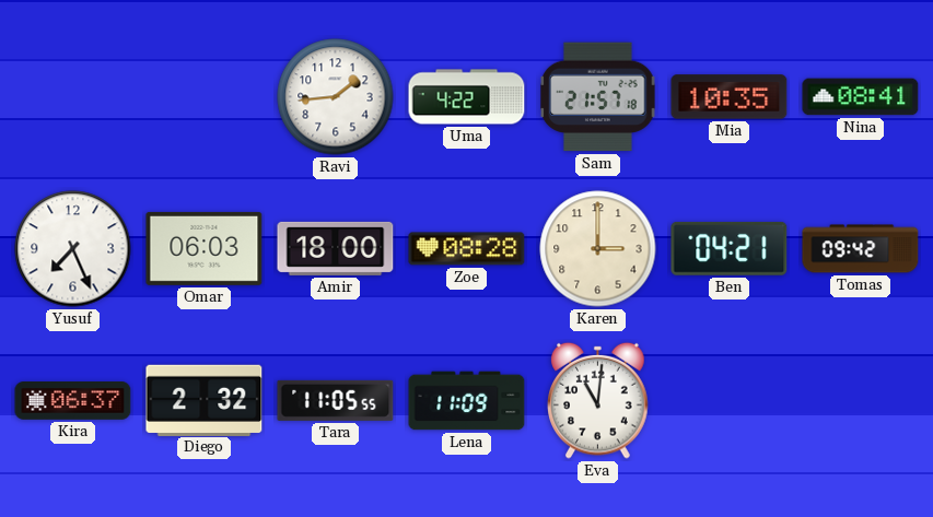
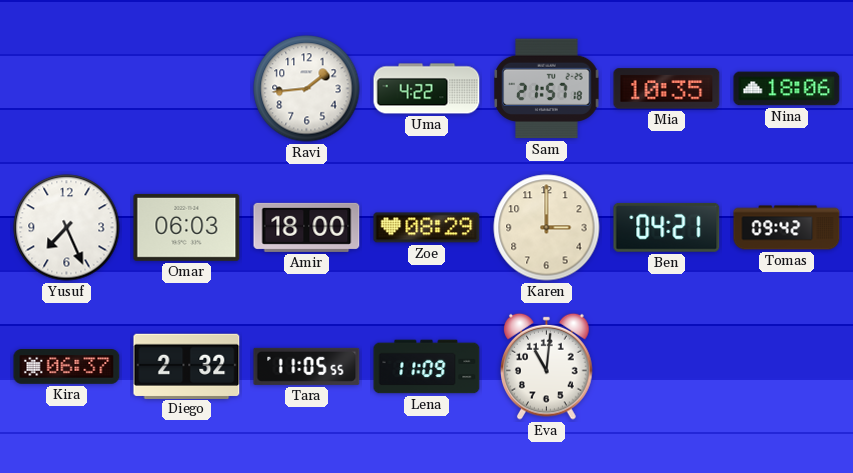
Nina: 08:41 -> 18:06 (787, 89)
Zoe: 08:28 -> 08:29 (427, 228)
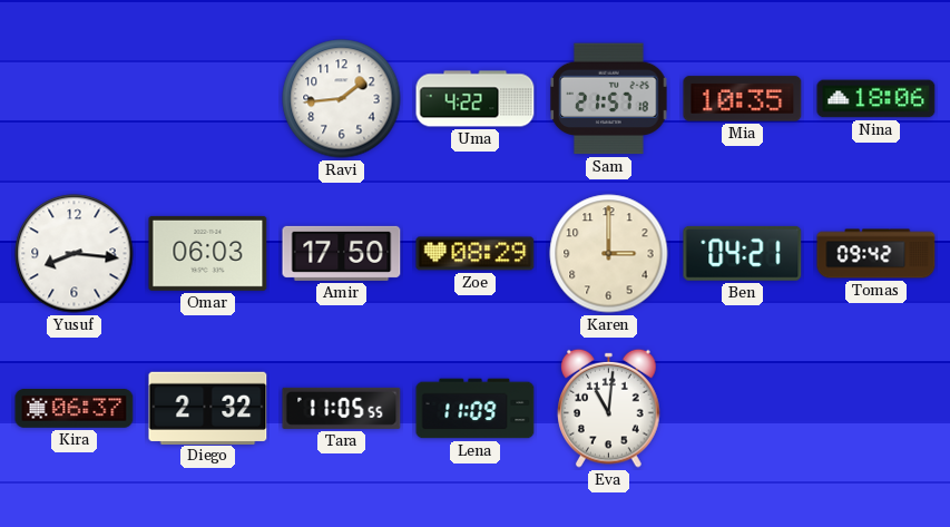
Yusuf: 7:26 -> 8:16 (75, 254)
Amir: 18:00 -> 17:50 (342, 253)
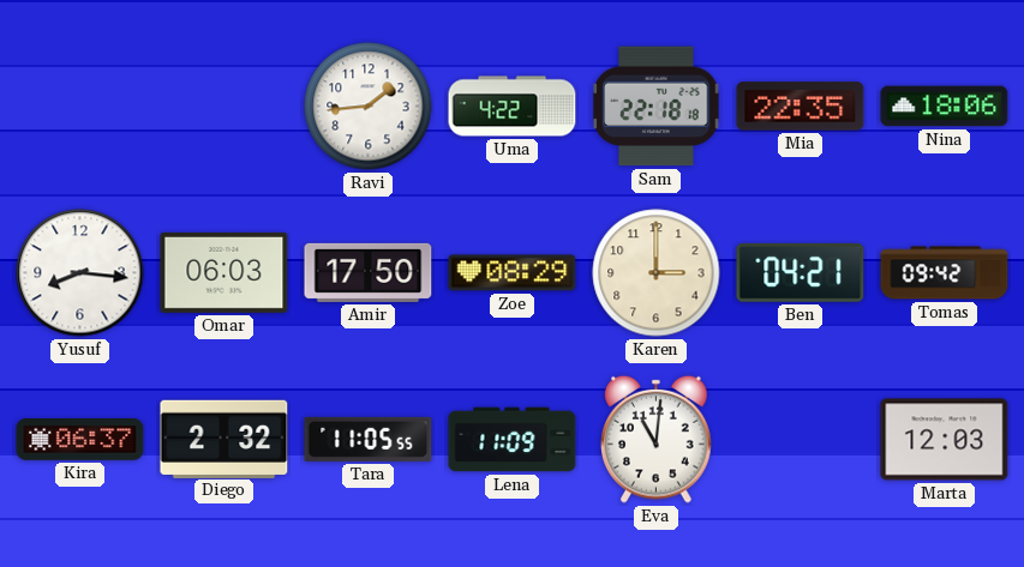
Sam: 21:57 -> 22:18 (657, 107)
Mia: 10:35 -> 22:35 (801, 107)
Marta: none -> 12:03 (945, 440)
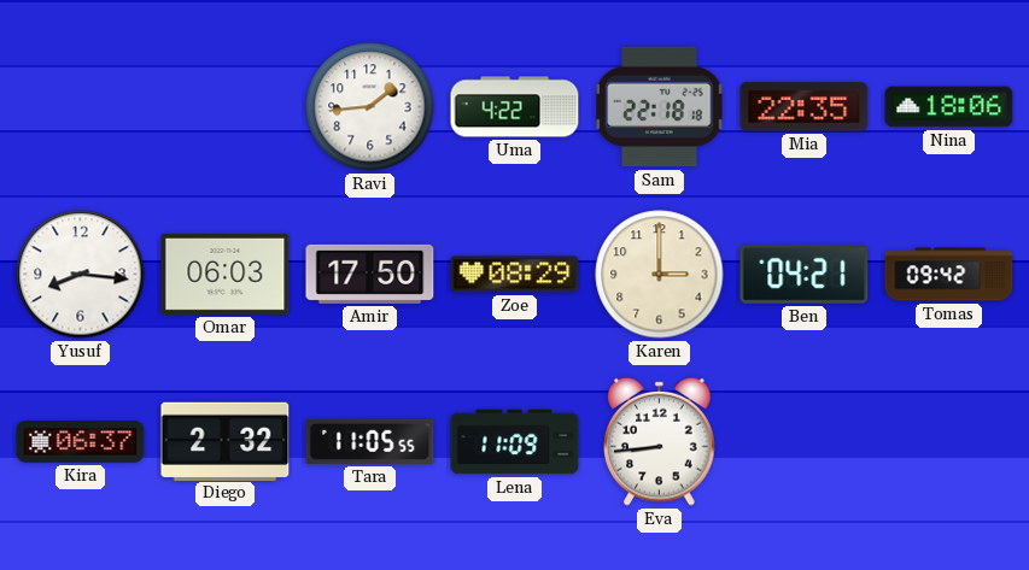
Eva: 11:01 -> 8:44 (660, 441)
Marta: 12:03 -> none (945, 440)
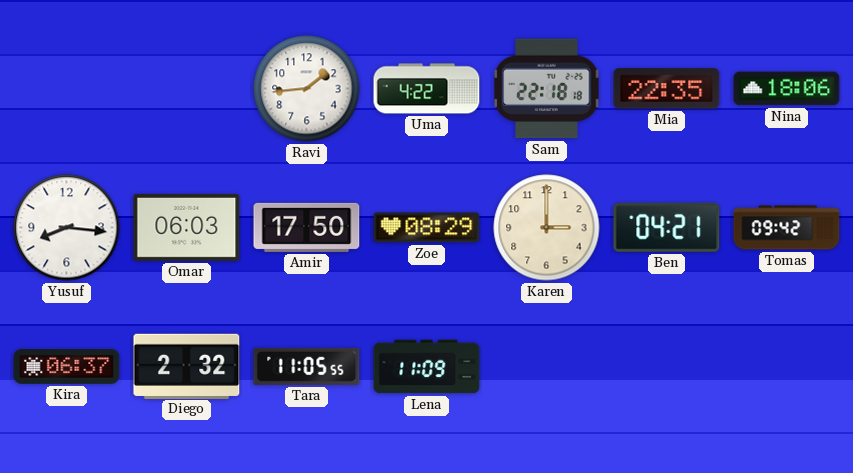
Eva: 8:44 -> none (660, 441)
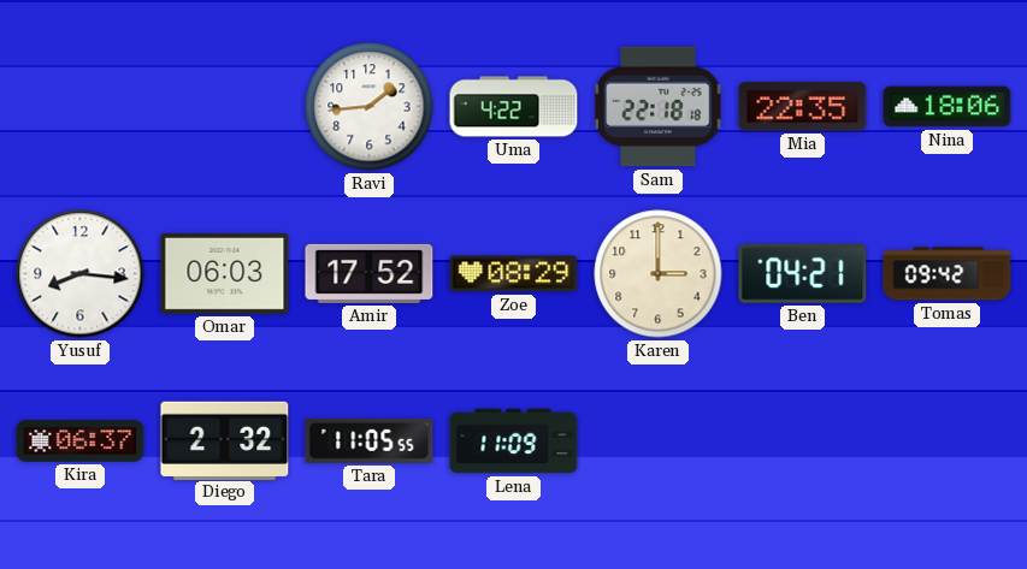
Amir: 17:50 -> 17:52 (370, 273)
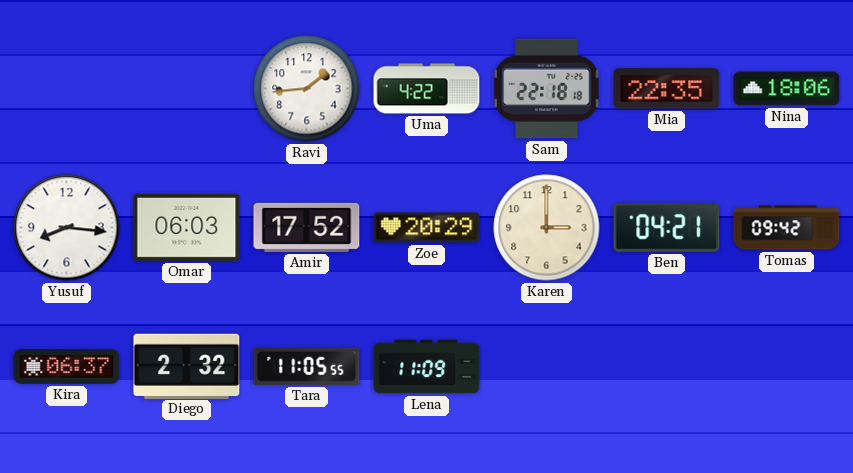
Zoe: 08:29 -> 20:29 (427, 228)
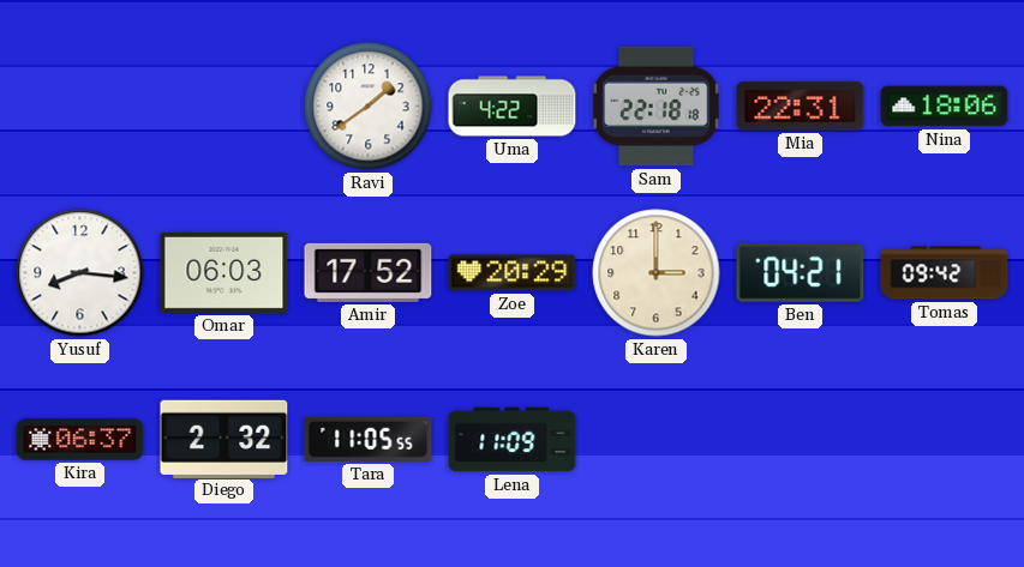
Ravi: 1:44 -> 1:39 (369, 107)
Mia: 22:35 -> 22:31 (801, 107)
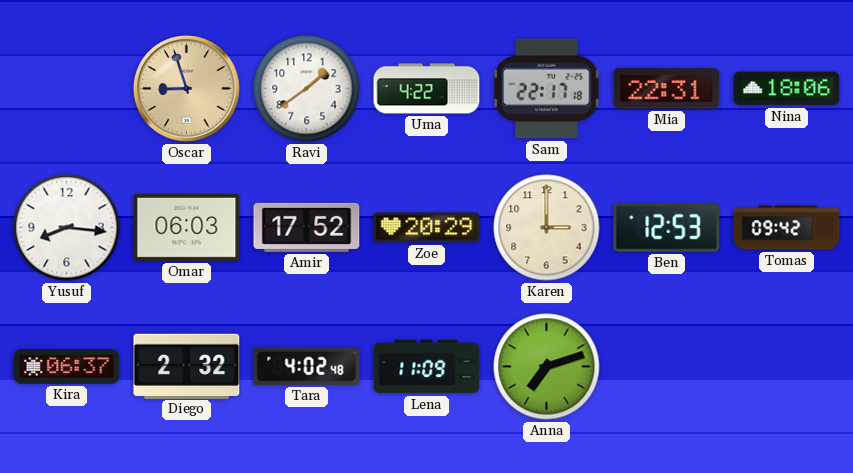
Oscar: none -> 8:57 (187, 89)
Sam: 22:18 -> 22:17 (547, 89)
Ben: 04:21 -> 12:53 (667, 227)
Tara: 11:05 -> 4:02 (307, 366)
Anna: none -> 7:12 (547, 367)
